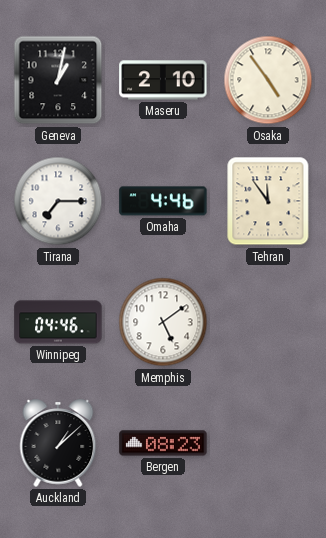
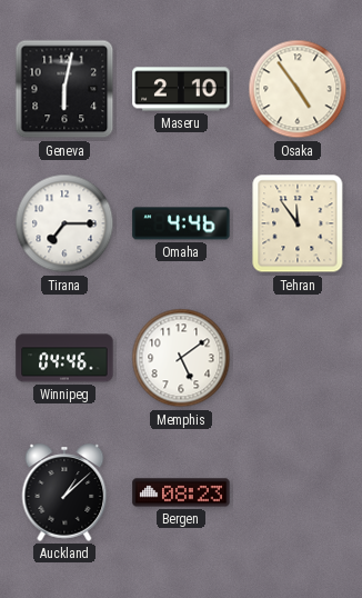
Geneva: 1:02 -> 6:02 (64, 89)
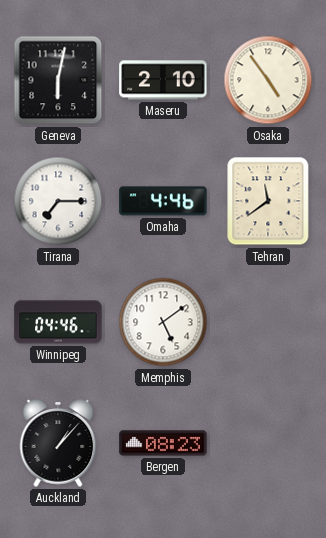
Tehran: 11:54 -> 11:39 (268, 201)
Auckland: 1:08 -> 1:07 (58, 443)
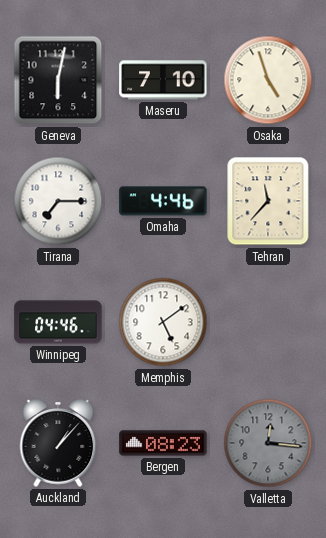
Maseru: 2:10 -> 7:10 (163, 80)
Osaka: 4:54 -> 4:57 (268, 80)
Tehran: 11:39 -> 11:37 (268, 201)
Valletta: none -> 12:16 (268, 443)
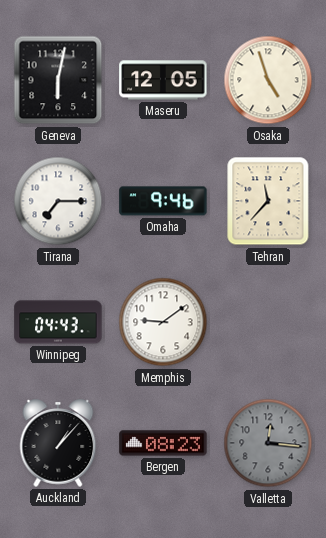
Maseru: 7:10 -> 12:05 (163, 80)
Omaha: 4:46 -> 9:46 (163, 201)
Winnipeg: 04:46 -> 04:43 (58, 322)
Memphis: 5:09 -> 9:09 (163, 322)
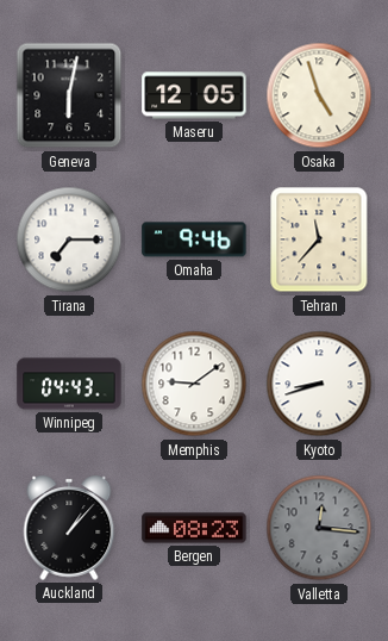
Kyoto: none -> 8:42 (319, 384)
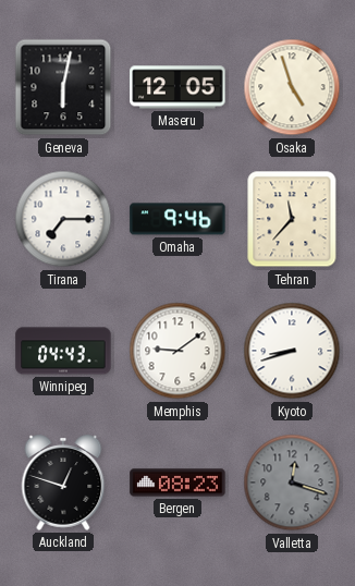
Auckland: 1:07 -> 12:48 (63, 483)
Valletta: 12:16 -> 12:18 (292, 483)
